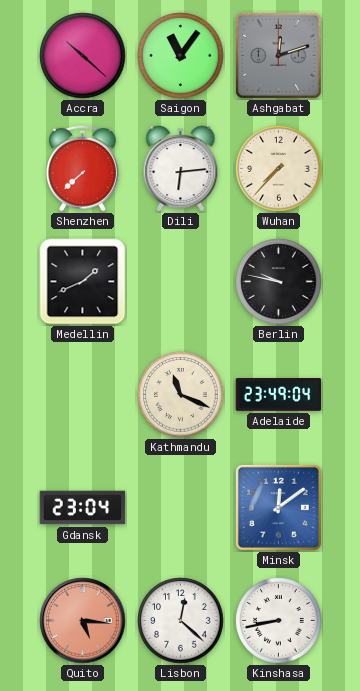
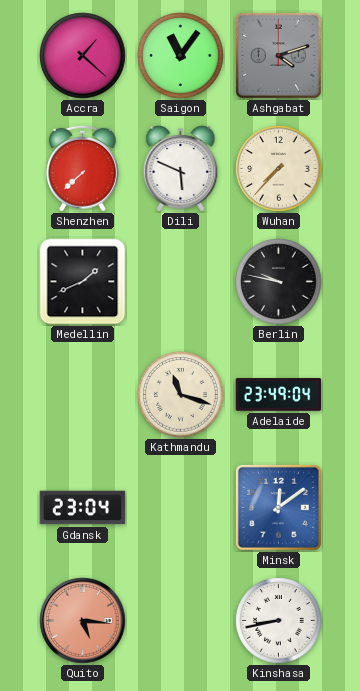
Accra: 10:22 -> 1:22 (83, 56)
Ashgabat: 12:12 -> 4:12 (278, 55)
Dili: 6:14 -> 5:49 (181, 169)
Kathmandu: 11:19 -> 11:18 (181, 395)
Lisbon: 12:22 -> none (181, 621)
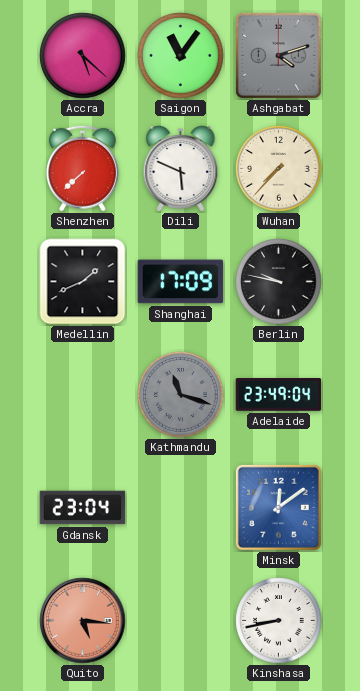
Accra: 1:22 -> 5:22 (83, 56)
Shanghai: none -> 17:09 (181, 282)
Kathmandu dial: cream -> grey (181, 395)
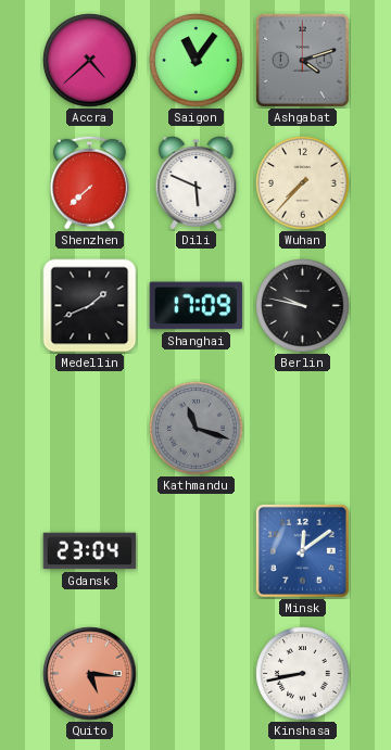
Accra: 5:22 -> 4:38 (90, 61)
Adelaide: 23:49 -> none (279, 395)
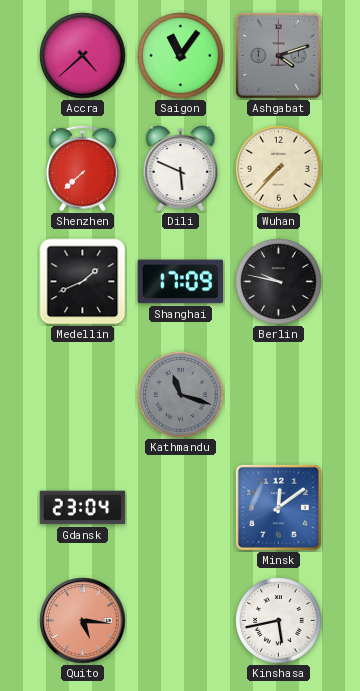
Kinshasa: 8:43 -> 5:43 (279, 621)
